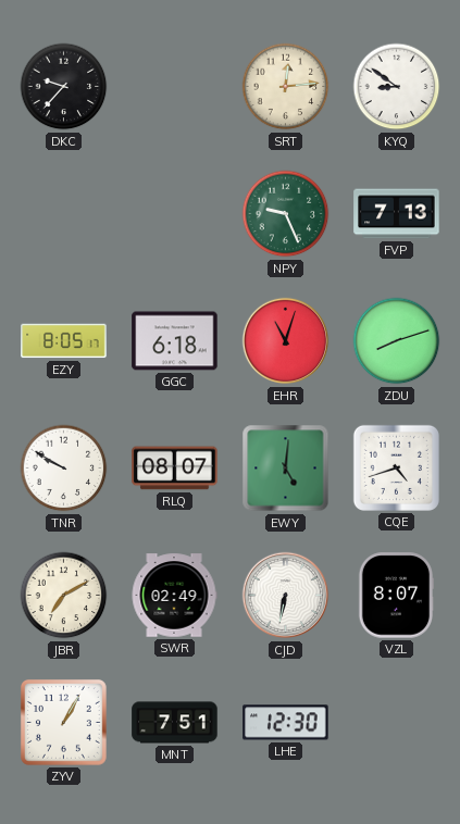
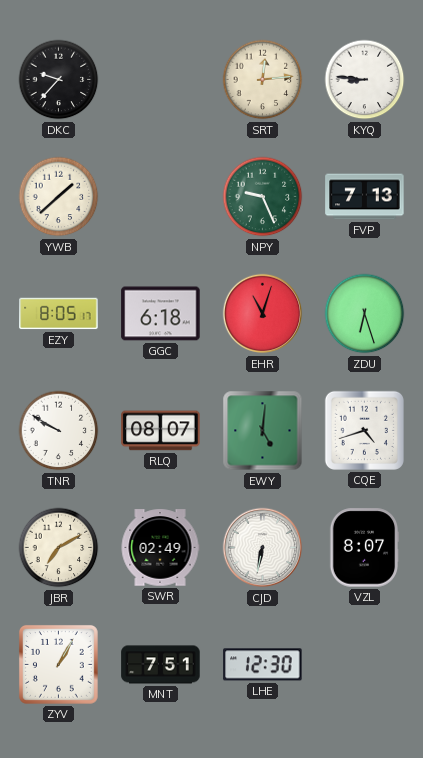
KYQ: 8:51 -> 8:46 (365, 80)
YWB: none -> 1:38 (59, 197)
ZDU: 8:12 -> 6:27 (365, 314)
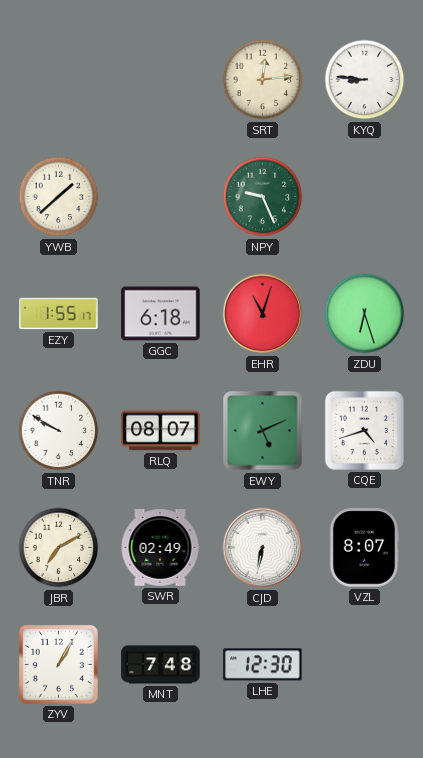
DKC: 9:37 -> none (59, 80)
FVP: 7:13 -> none (365, 197)
EZY: 8:05 -> 1:55 (59, 314)
EWY: 5:01 -> 5:11 (263, 431)
MNT: 7:51 -> 7:48 (161, 665)
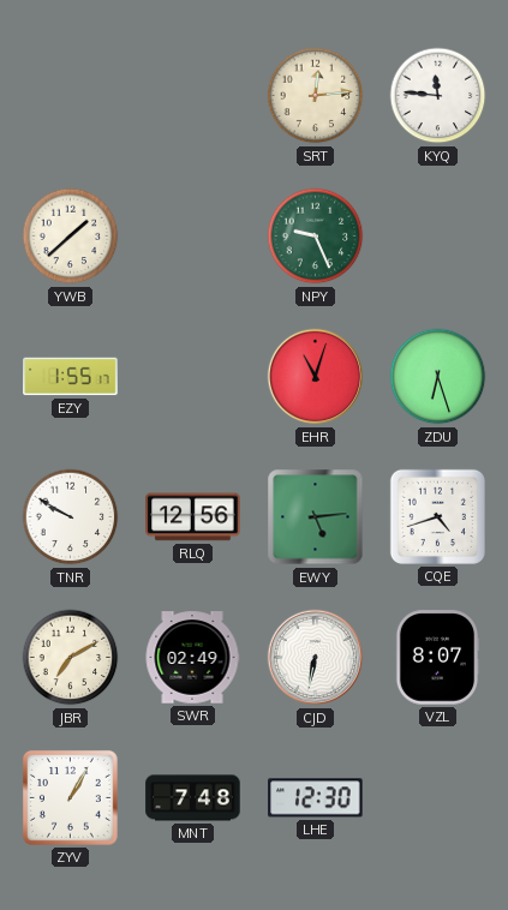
KYQ: 8:46 -> 11:46 (438, 96)
GGC: 6:18 -> none (161, 314)
RLQ: 08:07 -> 12:56 (193, 517)
EWY: 5:11 -> 5:14 (316, 517)
